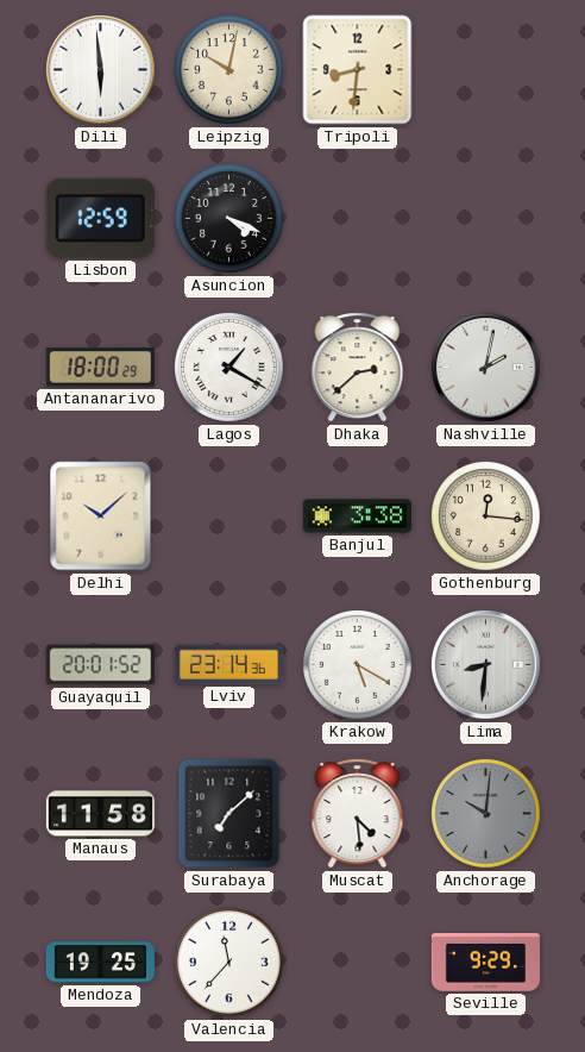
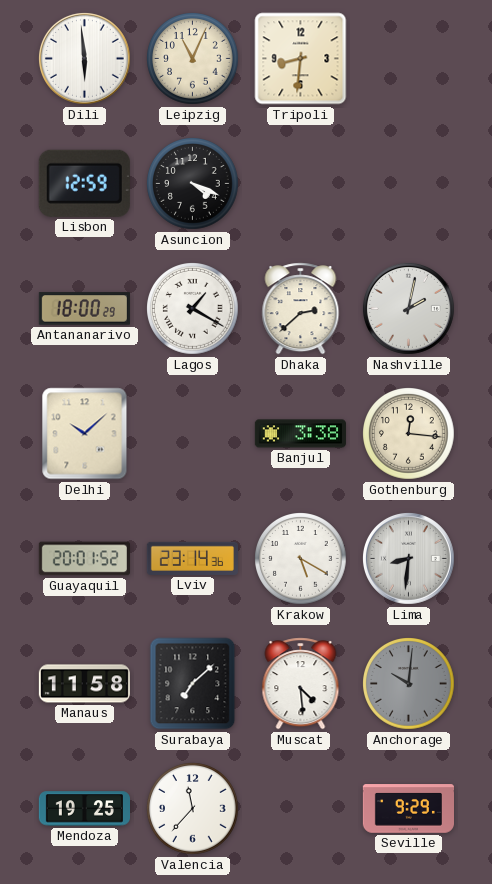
Leipzig: 10:02 -> 11:04 (193, 59)
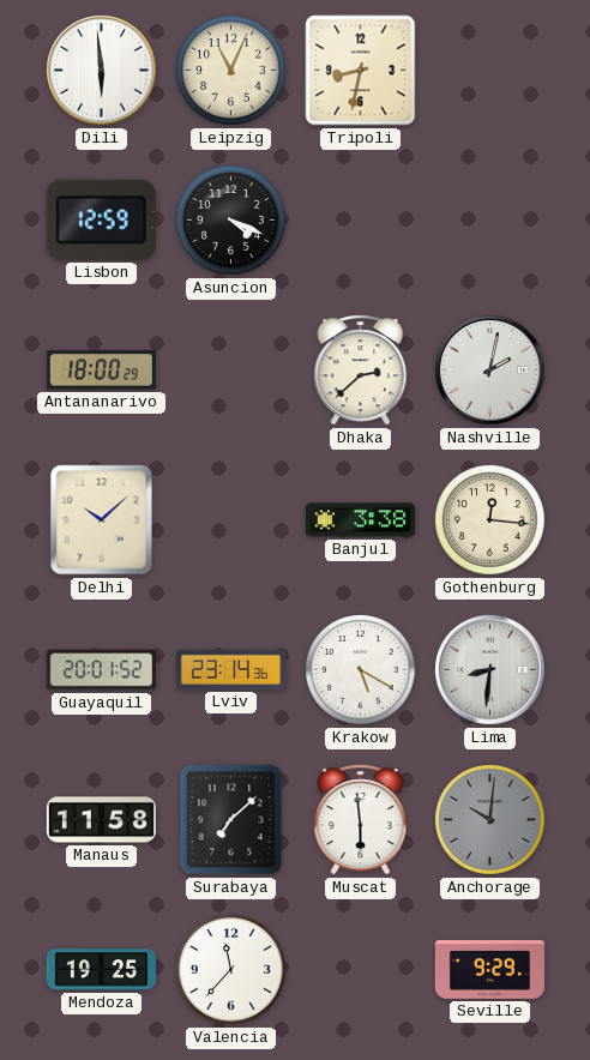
Tripoli: 8:31 -> 8:32 (361, 71)
Lagos: 1:20 -> none (193, 309)
Muscat: 4:29 -> 5:59 (361, 820)
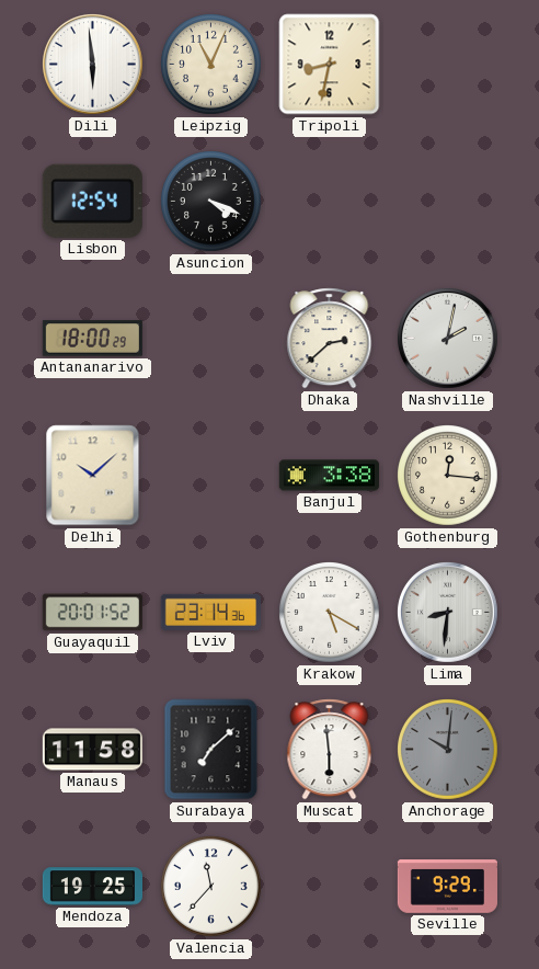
Lisbon: 12:59 -> 12:54 (92, 201)
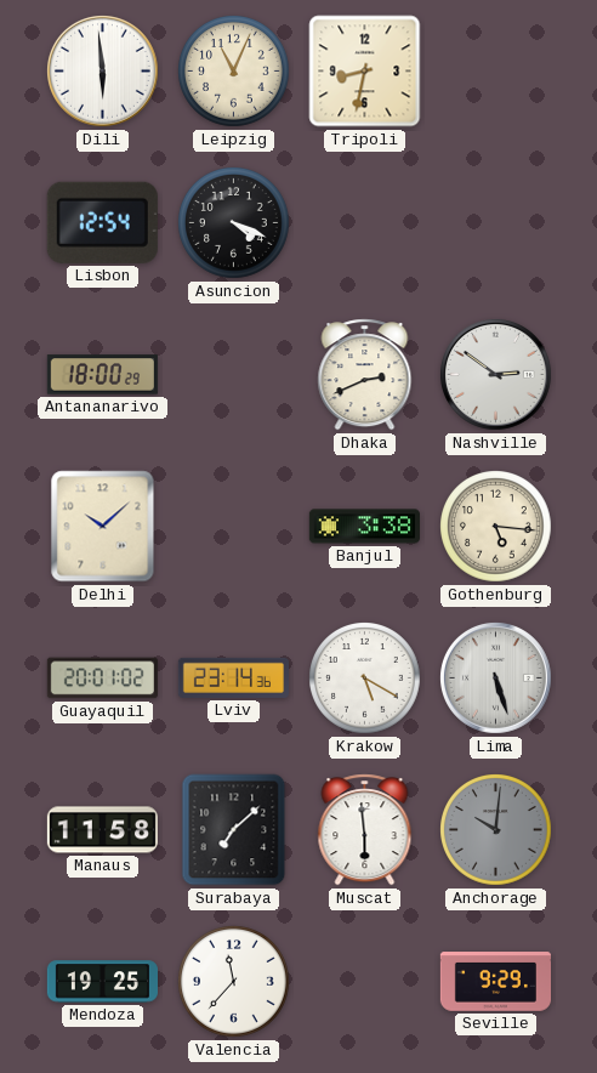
Dhaka: 2:38 -> 2:41 (365, 375)
Nashville: 2:02 -> 2:51 (495, 374)
Gothenburg: 12:16 -> 5:16 (496, 527)
Guayaquil: 20:01:52 -> 20:01:02 (102, 679)
Lima: 8:31 -> 5:27 (495, 677)
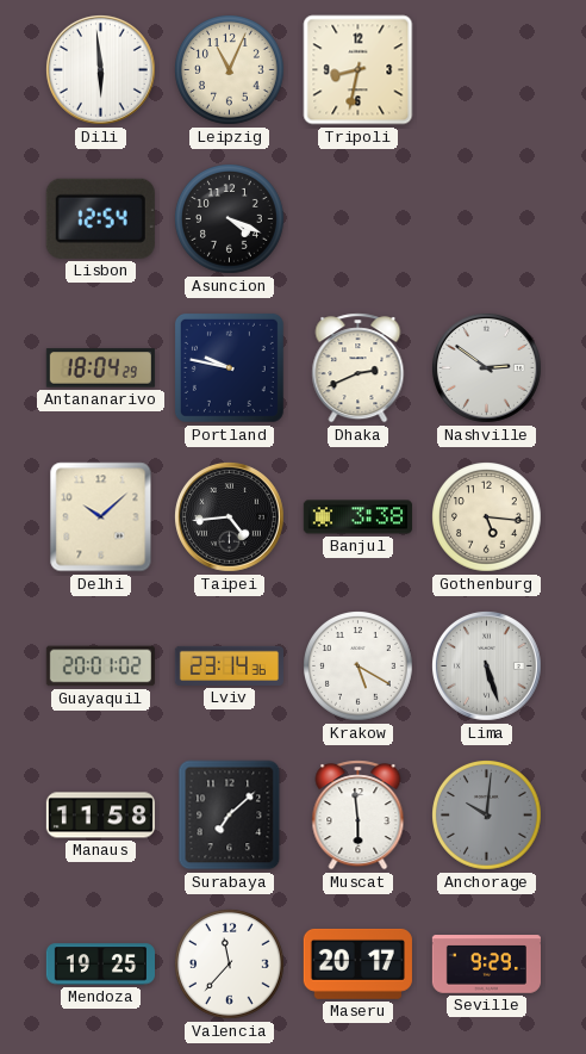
Antananarivo: 18:00 -> 18:04 (100, 368)
Portland: none -> 9:47 (229, 367)
Taipei: none -> 4:44 (229, 516)
Maseru: none -> 20:17 (357, 963)
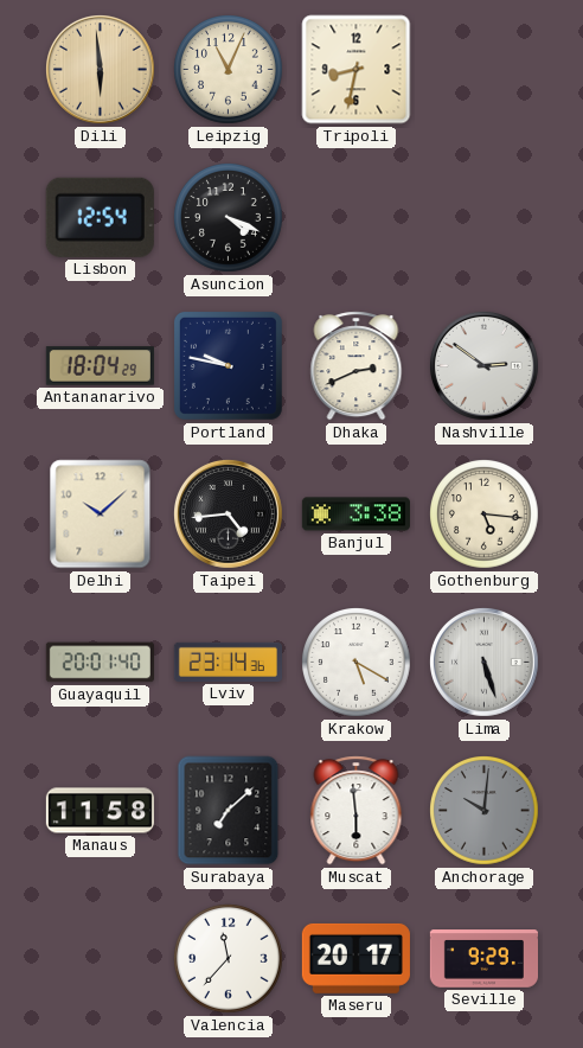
Dili dial: white -> champagne (100, 69)
Guayaquil: 20:01:02 -> 20:01:40 (100, 663)
Mendoza: 19:25 -> none (100, 965)
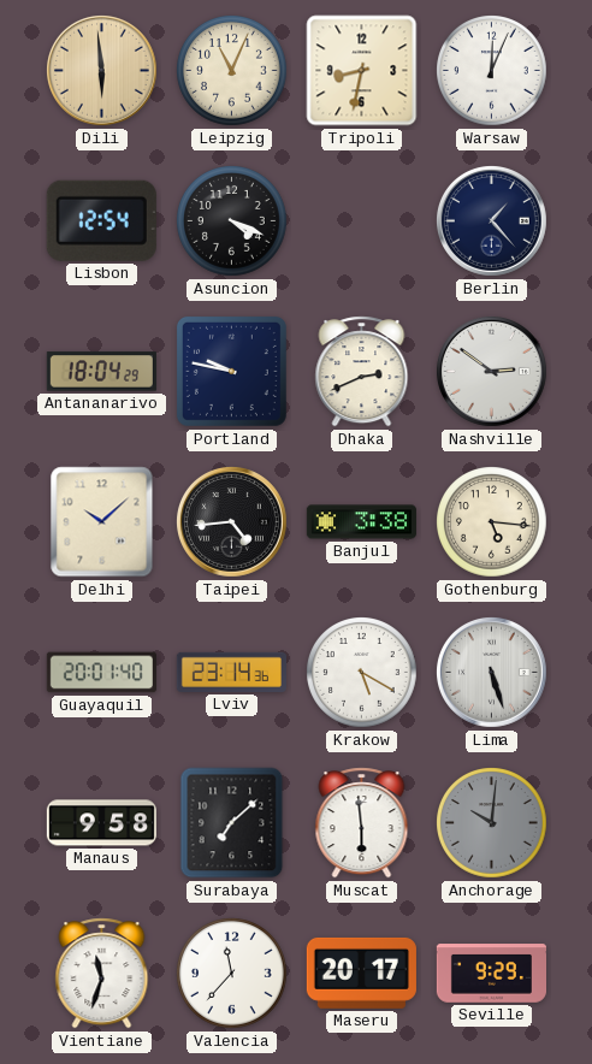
Warsaw: none -> 12:04 (492, 71)
Berlin: none -> 1:23 (491, 220)
Manaus: 11:58 -> 9:58 (101, 823)
Vientiane: none -> 11:33 (102, 974)
